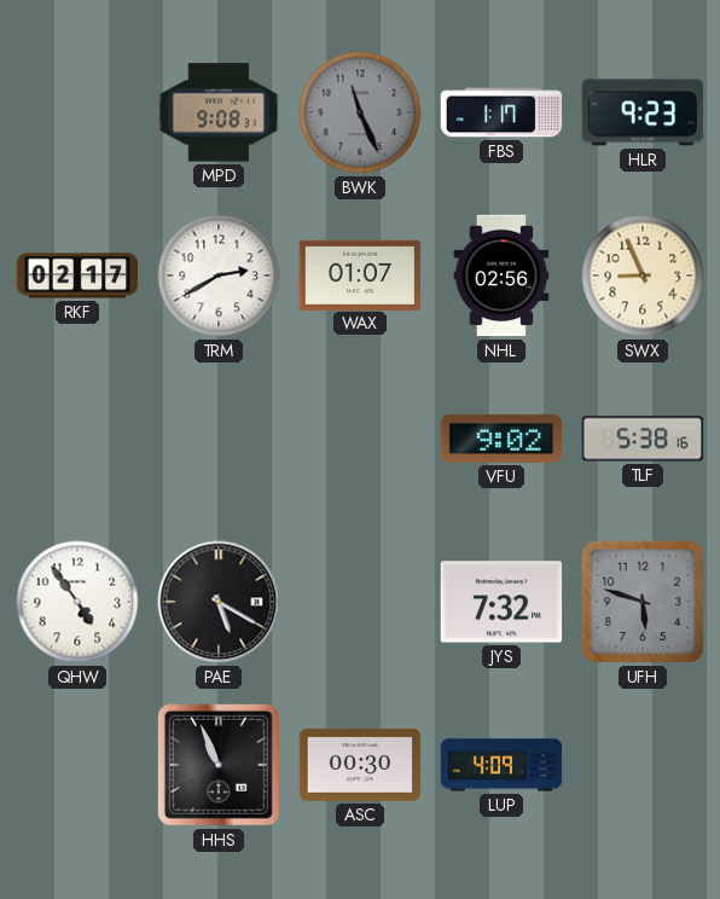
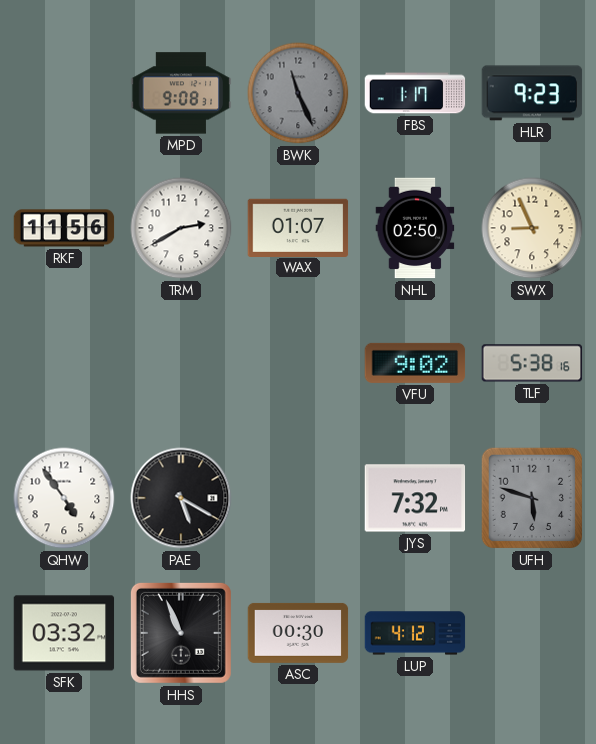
RKF: 02:17 -> 11:56 (64, 228)
NHL: 02:56 -> 02:50 (415, 228)
SFK: none -> 03:32 (64, 633)
LUP: 4:09 -> 4:12 (415, 633)
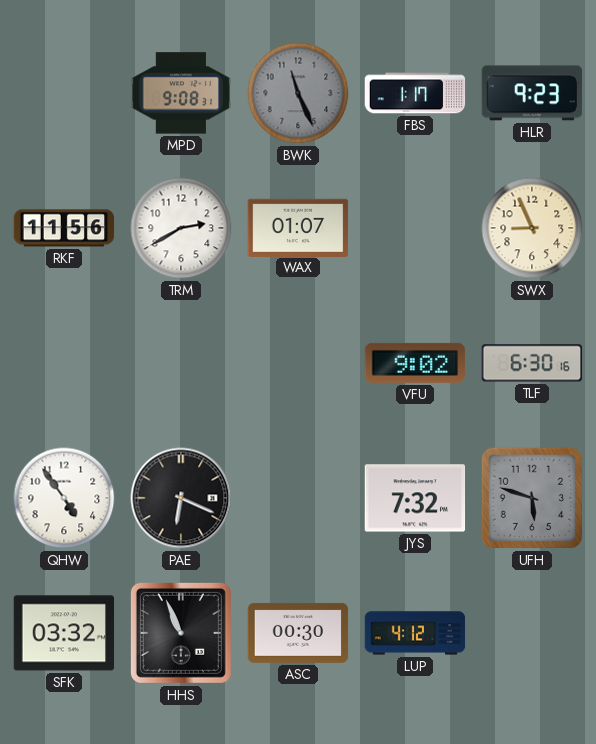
NHL: 02:50 -> none (415, 228)
TLF: 5:38 -> 6:30 (532, 363)
PAE: 5:20 -> 6:19 (181, 498)
